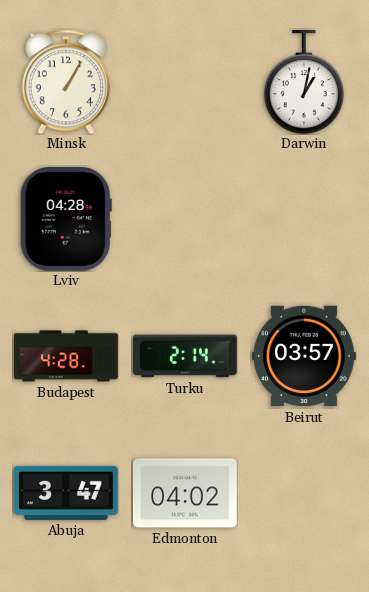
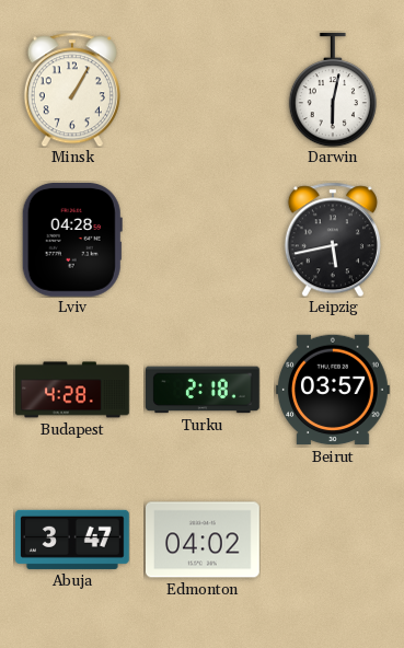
Darwin: 1:02 -> 6:02 (333, 91)
Leipzig: none -> 5:43 (333, 240)
Turku: 2:14 -> 2:18 (204, 390)
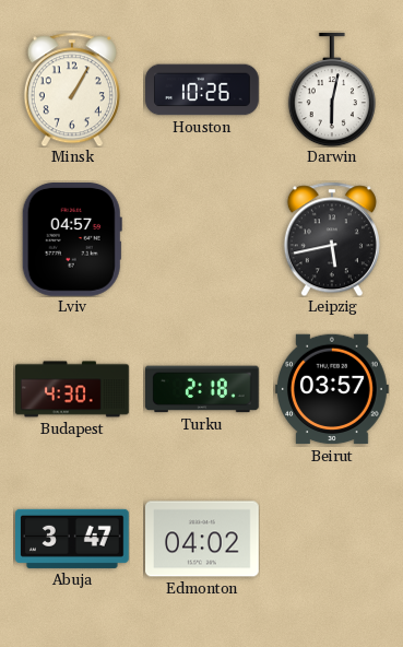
Houston: none -> 10:26 (202, 90)
Lviv: 04:28 -> 04:57 (72, 240)
Budapest: 4:28 -> 4:30 (72, 389)
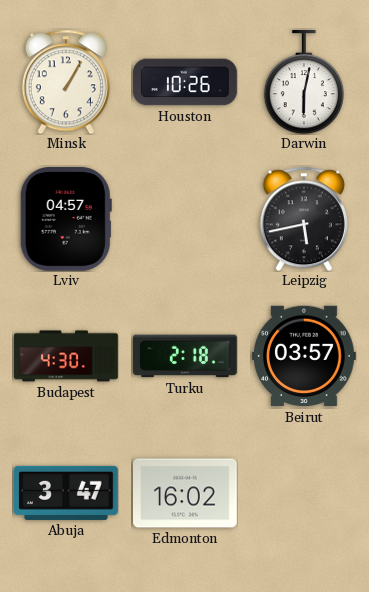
Edmonton: 04:02 -> 16:02 (186, 493)
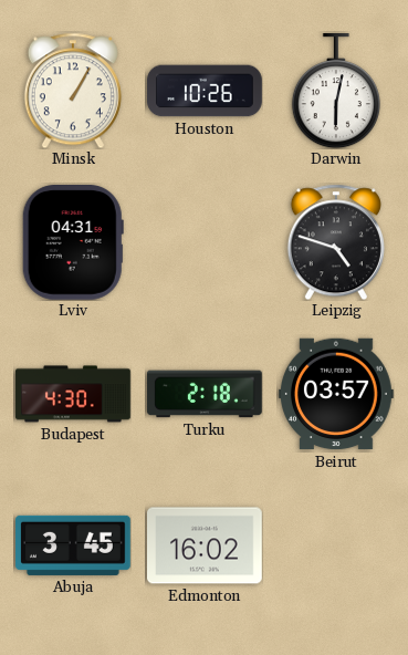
Lviv: 04:57 -> 04:31 (73, 243)
Leipzig: 5:43 -> 4:48 (336, 242)
Abuja: 3:47 -> 3:45 (74, 545)
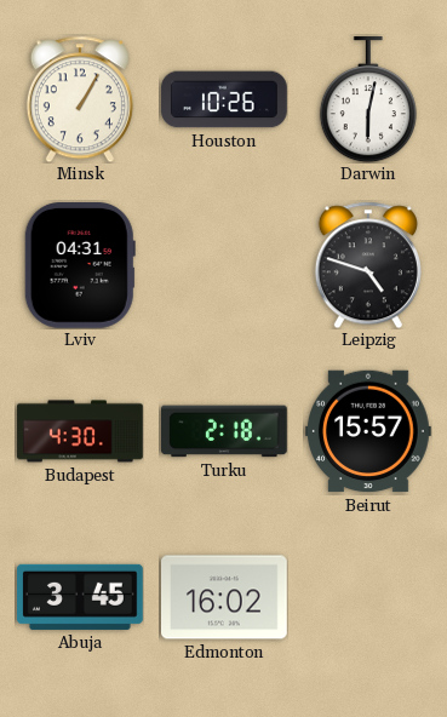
Beirut: 03:57 -> 15:57 (369, 431)
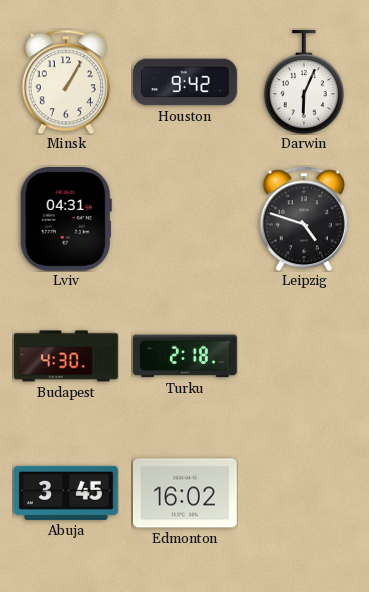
Houston: 10:26 -> 9:42 (185, 82)
Darwin: 6:02 -> 6:04 (304, 83)
Beirut: 15:57 -> none (369, 431)
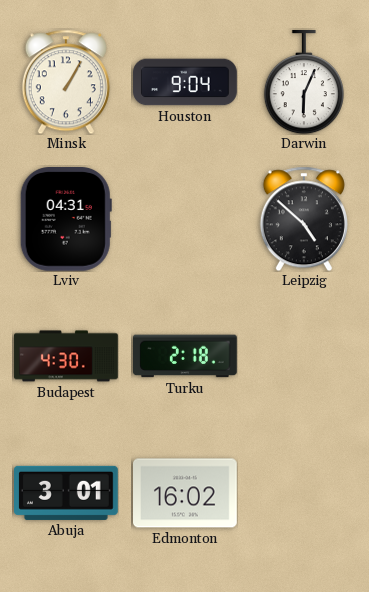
Houston: 9:42 -> 9:04 (185, 82)
Leipzig: 4:48 -> 4:52 (304, 219)
Abuja: 3:45 -> 3:01 (67, 493)
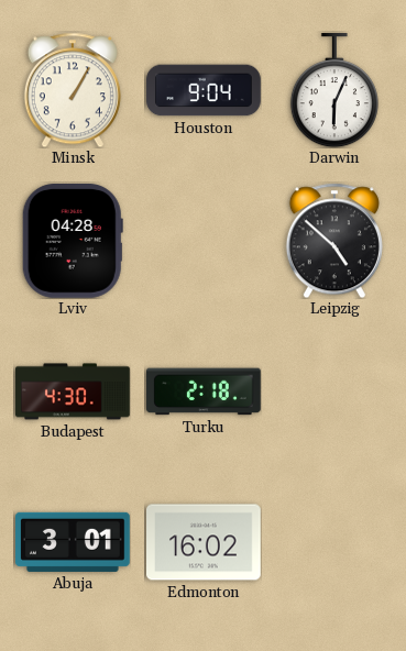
Lviv: 04:31 -> 04:28 (73, 242)
